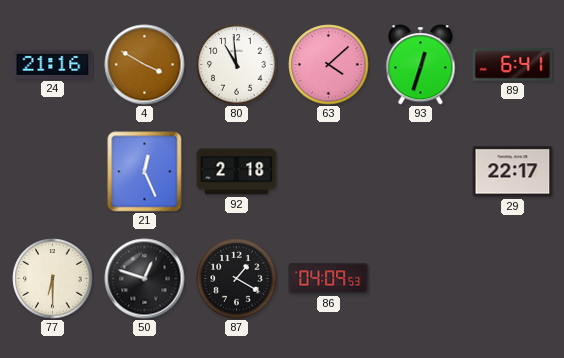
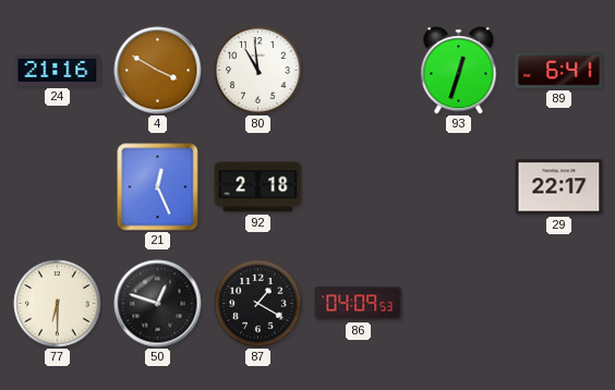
63: 4:08 -> none (329, 65)
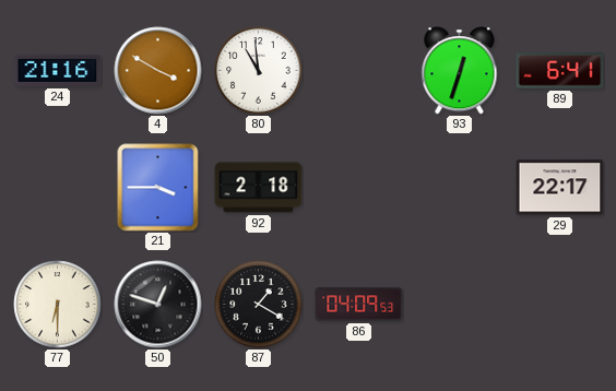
21: 12:26 -> 3:45 (158, 188)
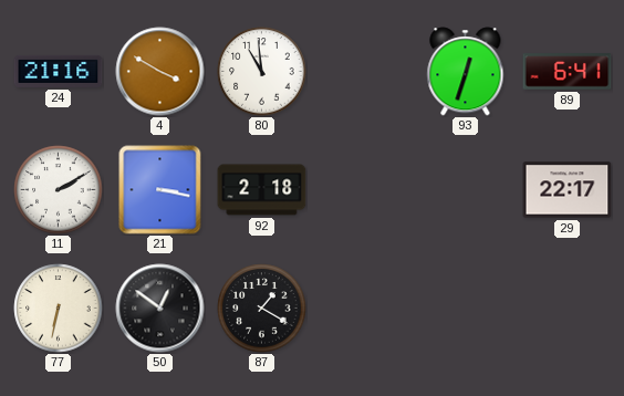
11: none -> 2:10 (59, 190)
21: 3:45 -> 3:17 (160, 190)
77: 6:30 -> 6:32 (59, 309)
50: 12:48 -> 12:51 (160, 309)
86: 04:09 -> none (359, 305)
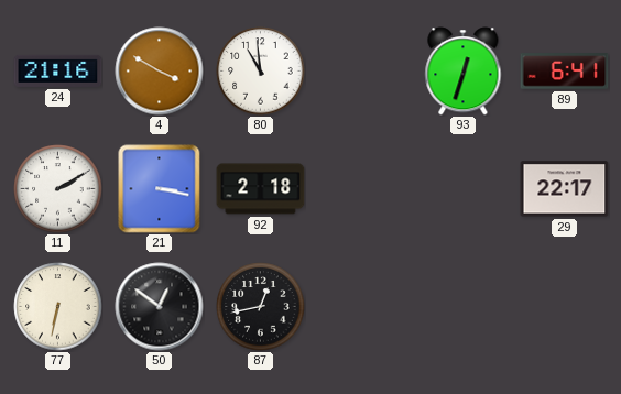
87: 1:20 -> 12:43 (261, 307)
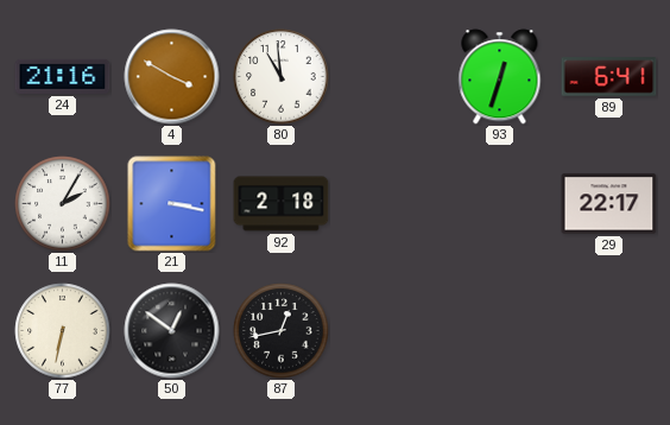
11: 2:10 -> 2:05 (63, 204)
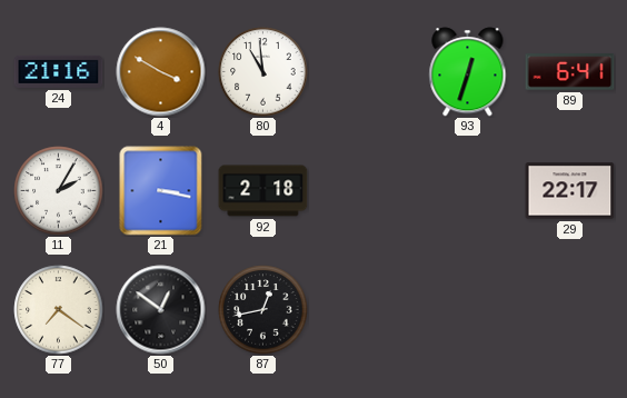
77: 6:32 -> 7:21 (59, 310)
